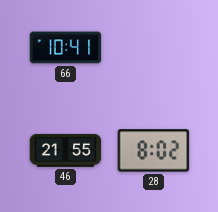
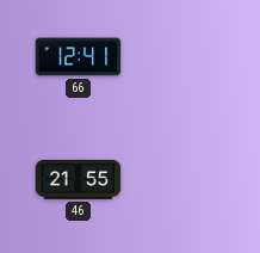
66: 10:41 -> 12:41 (79, 57)
28: 8:02 -> none (154, 151)
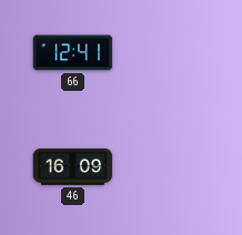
46: 21:55 -> 16:09 (73, 166)
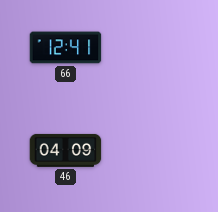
46: 16:09 -> 04:09 (66, 150)
